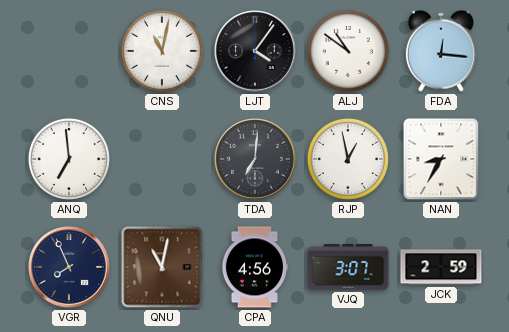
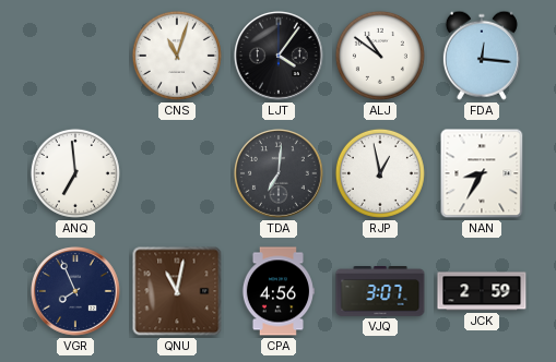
CNS: 11:02 -> 11:03 (177, 56)
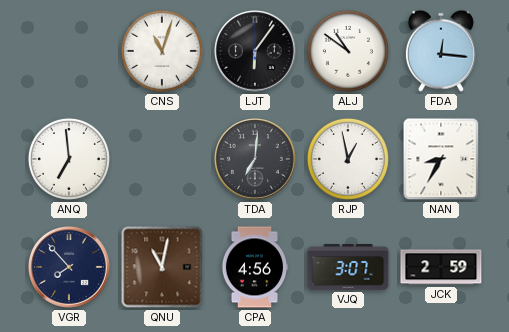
LJT: 4:06 -> 6:06 (256, 52)
VGR: 7:56 -> 7:53 (70, 268)
